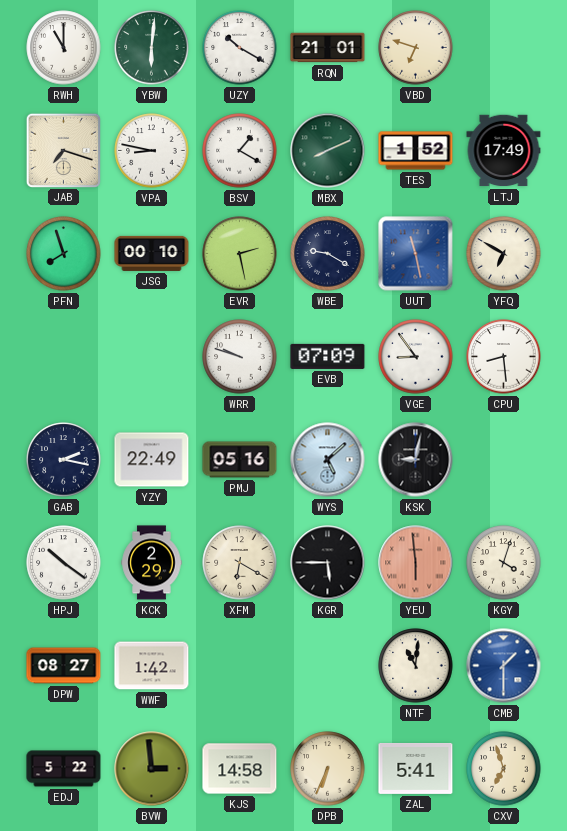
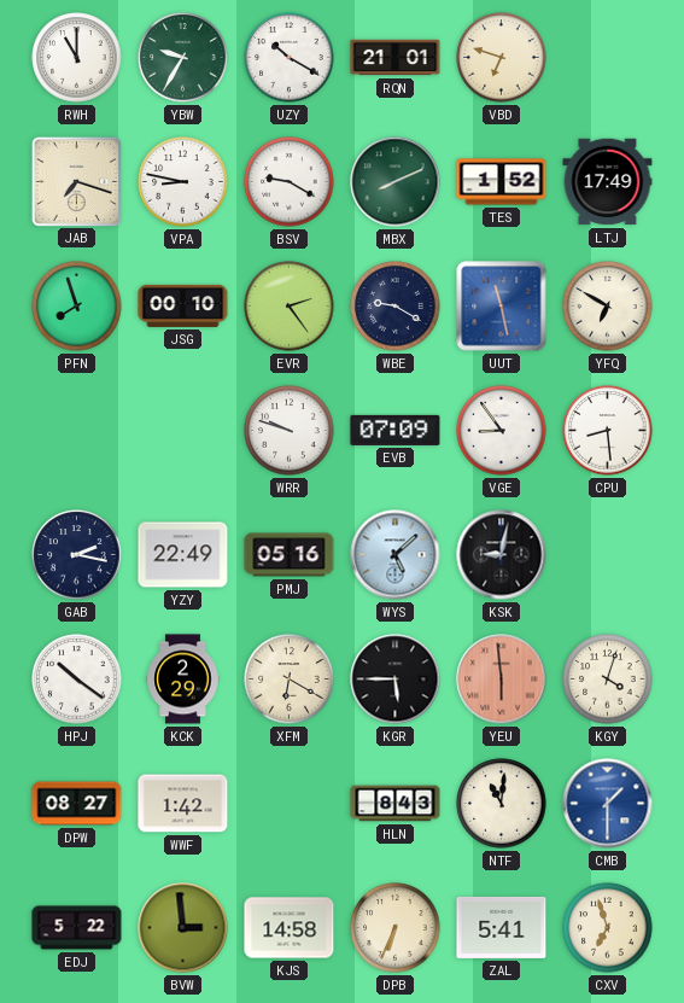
YBW: 6:01 -> 9:35 (183, 58)
BSV: 1:20 -> 9:20 (290, 182)
EVR: 2:28 -> 2:24 (290, 307)
HLN: none -> 8:43 (396, 804)
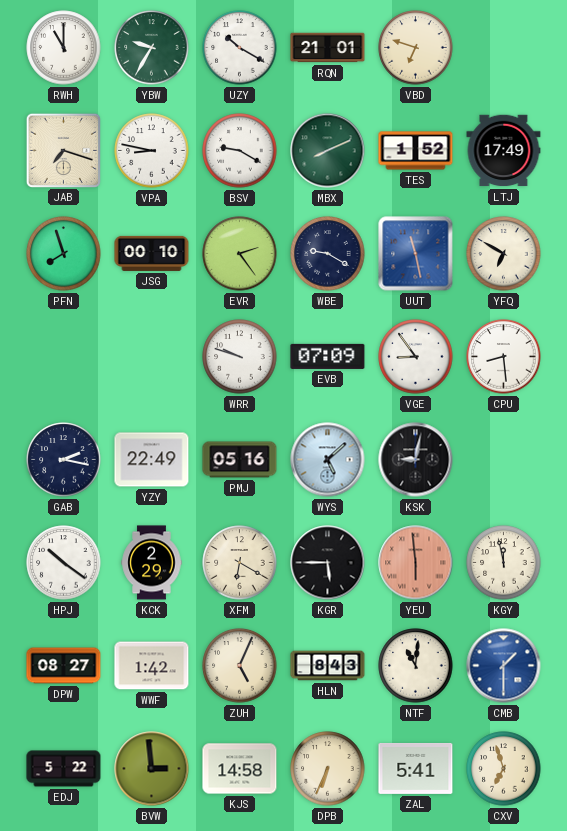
KGY: 4:03 -> 11:58 (504, 563)
ZUH: none -> 5:04 (240, 666)
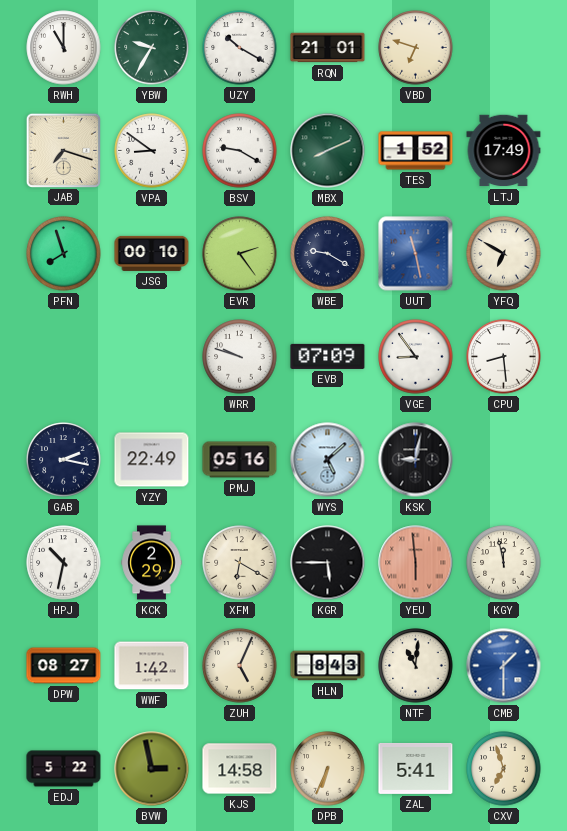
VPA: 8:47 -> 8:51 (152, 151)
HPJ: 10:21 -> 10:32 (64, 563)
BVW: 2:59 -> 2:58 (152, 769)
